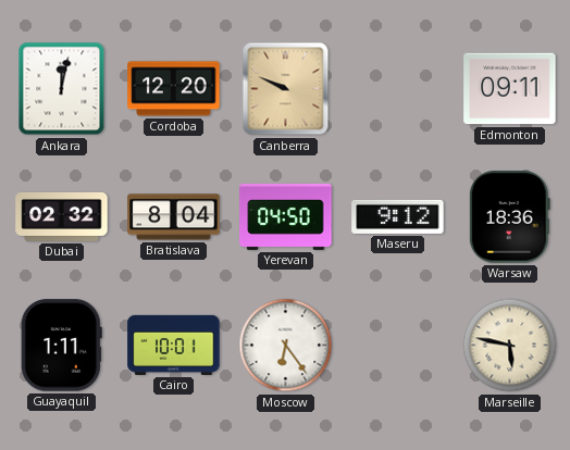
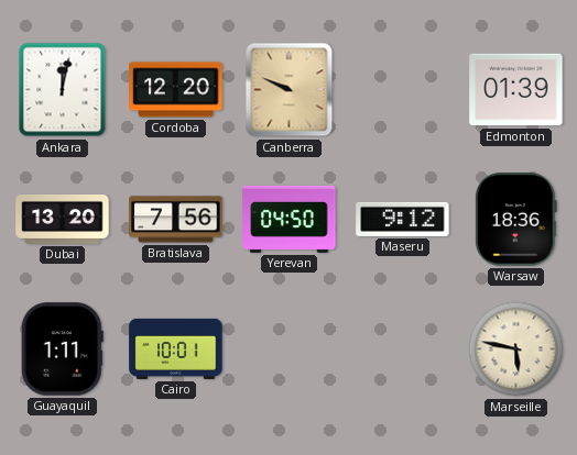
Edmonton: 09:11 -> 01:39 (516, 90)
Dubai: 02:32 -> 13:20 (63, 219)
Bratislava: 8:04 -> 7:56 (176, 220)
Moscow: 6:24 -> none (286, 346)
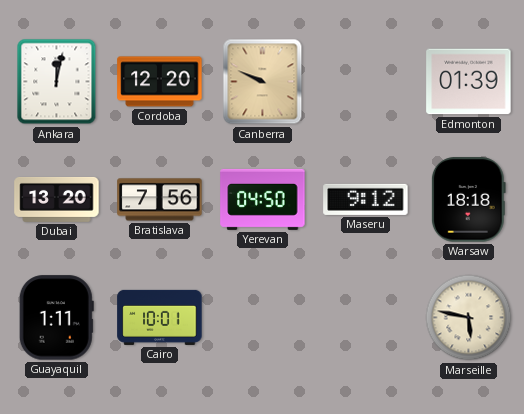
Warsaw: 18:36 -> 18:18 (468, 200)
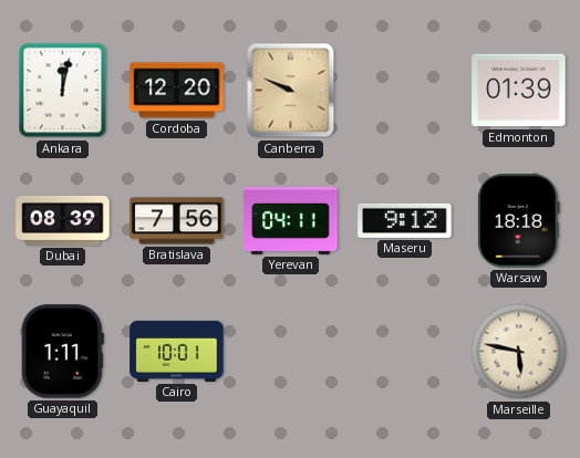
Dubai: 13:20 -> 08:39 (63, 220)
Yerevan: 04:50 -> 04:11 (291, 220)
